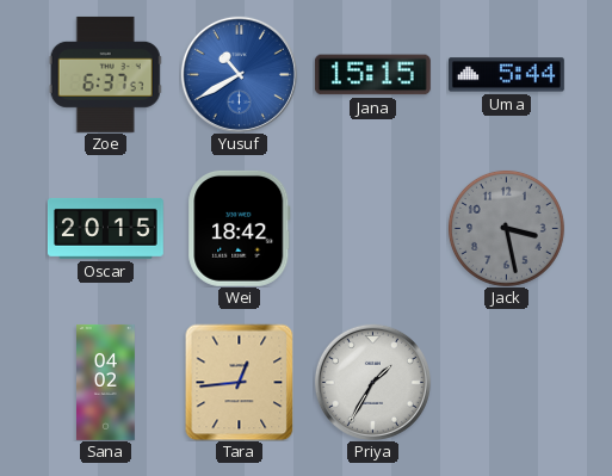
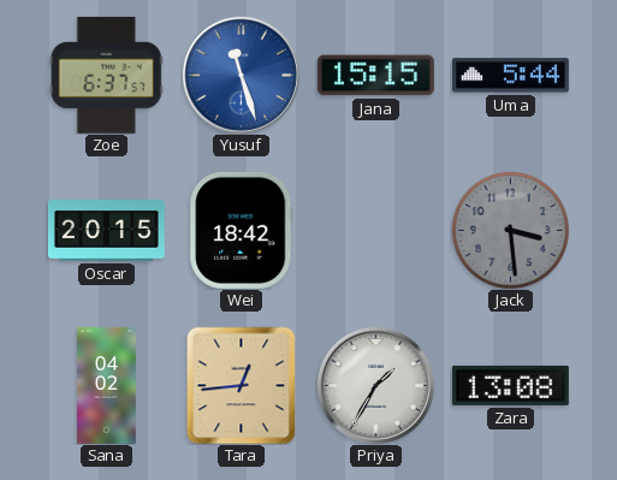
Yusuf: 10:40 -> 11:27 (241, 75)
Jack: 3:28 -> 3:29 (510, 230)
Zara: none -> 13:08 (510, 385)
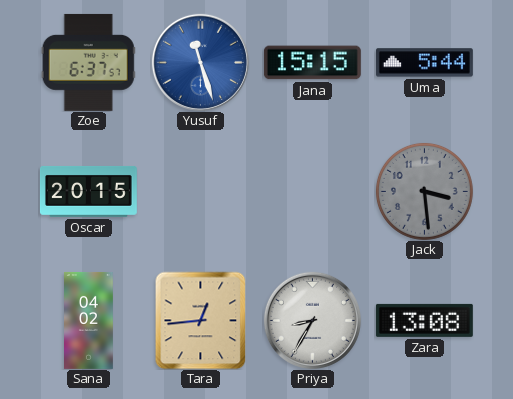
Wei: 18:42 -> none (242, 230)
Priya: 1:35 -> 8:35 (312, 320)
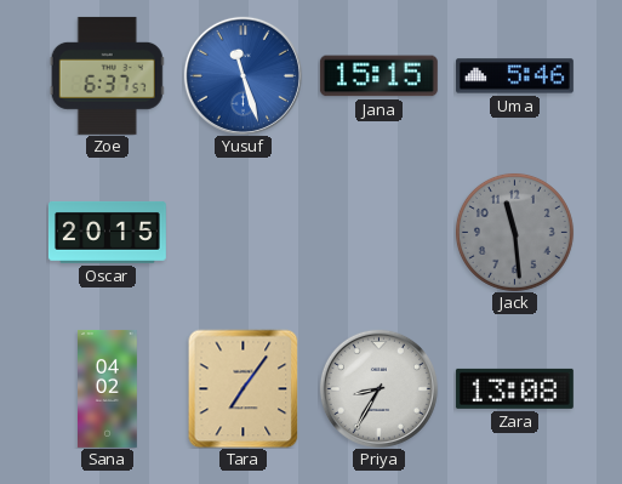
Uma: 5:44 -> 5:46 (514, 76)
Jack: 3:29 -> 11:29 (514, 232)
Tara: 12:44 -> 7:06 (244, 388)
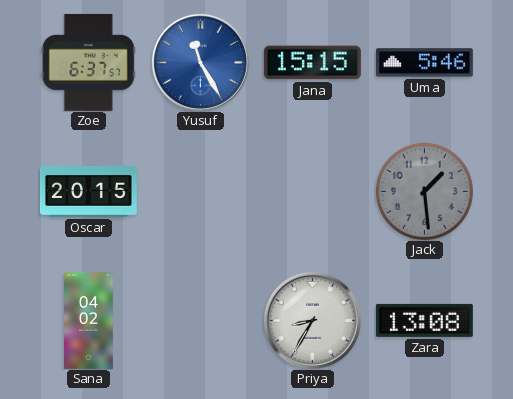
Yusuf: 11:27 -> 11:25 (200, 62)
Jack: 11:29 -> 1:29 (424, 191)
Tara: 7:06 -> none (244, 388)
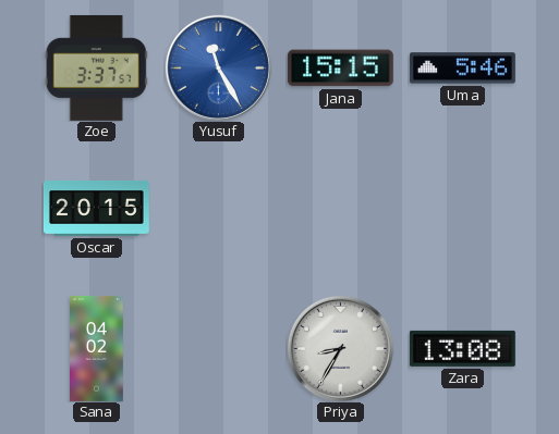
Zoe: 6:37 -> 3:37 (96, 67)
Jack: 1:29 -> none (424, 191)
